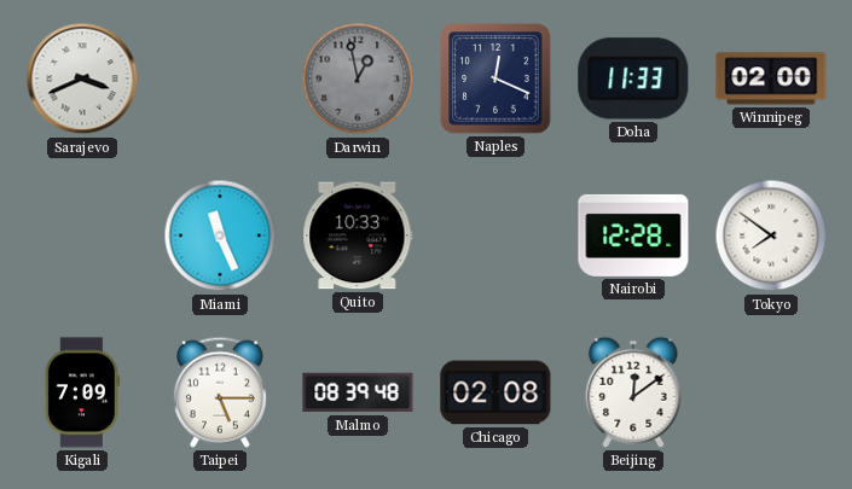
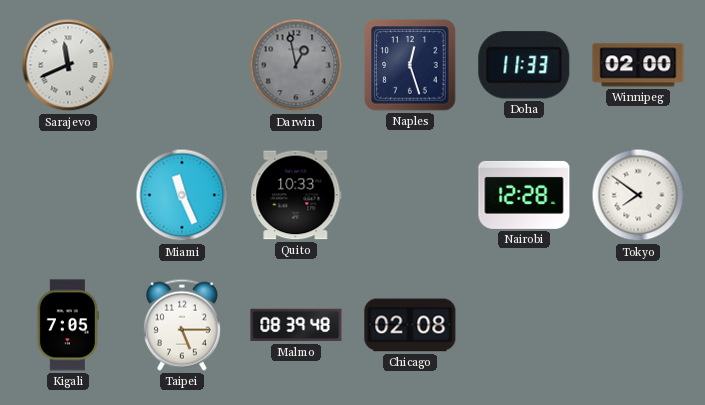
Sarajevo: 3:41 -> 11:41 (68, 65)
Naples: 12:19 -> 12:27 (410, 65)
Kigali: 7:09 -> 7:05 (68, 325)
Beijing: 12:09 -> none (633, 392)
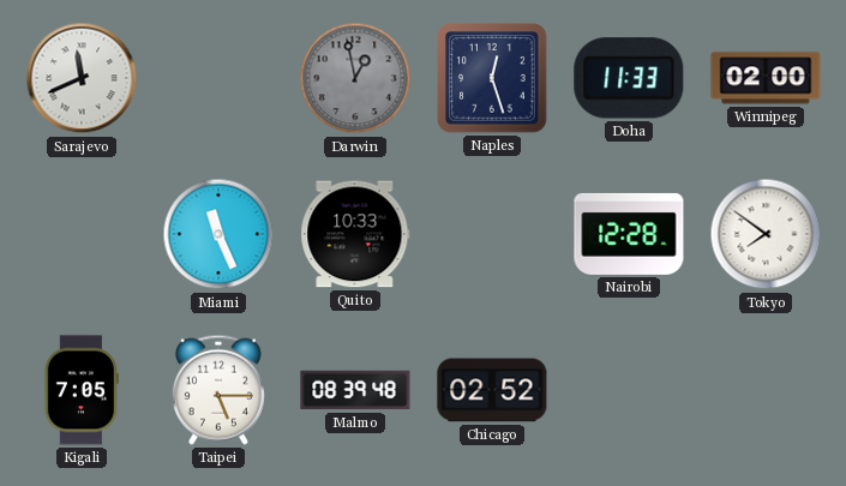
Chicago: 02:08 -> 02:52 (492, 390)
